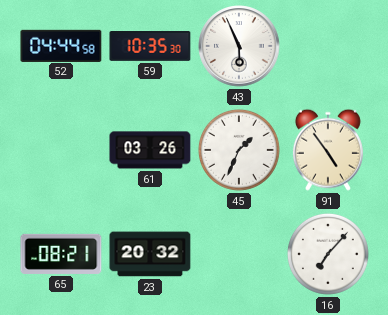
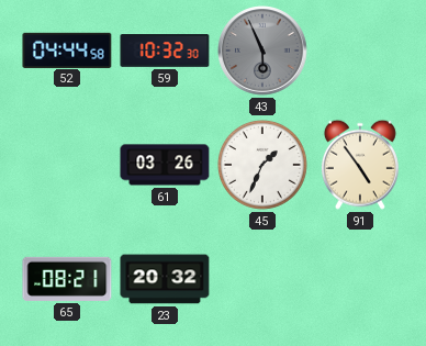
59: 10:35 -> 10:32 (165, 51)
43 dial: white -> grey (262, 51)
16: 7:07 -> none (328, 254)
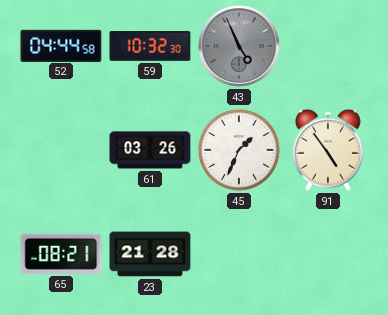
43: 5:56 -> 4:56 (239, 46)
23: 20:32 -> 21:28 (150, 254)
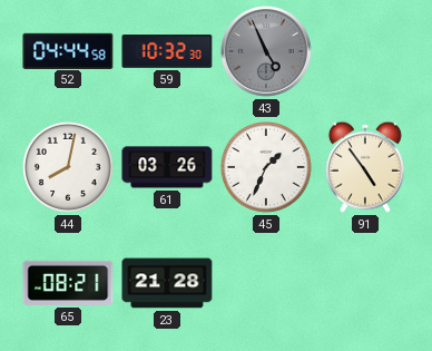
44: none -> 8:02 (68, 167)
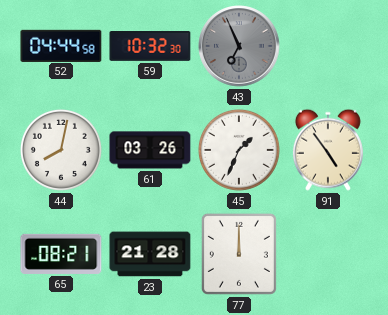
43: 4:56 -> 6:56 (239, 46)
77: none -> 12:00 (239, 254)
